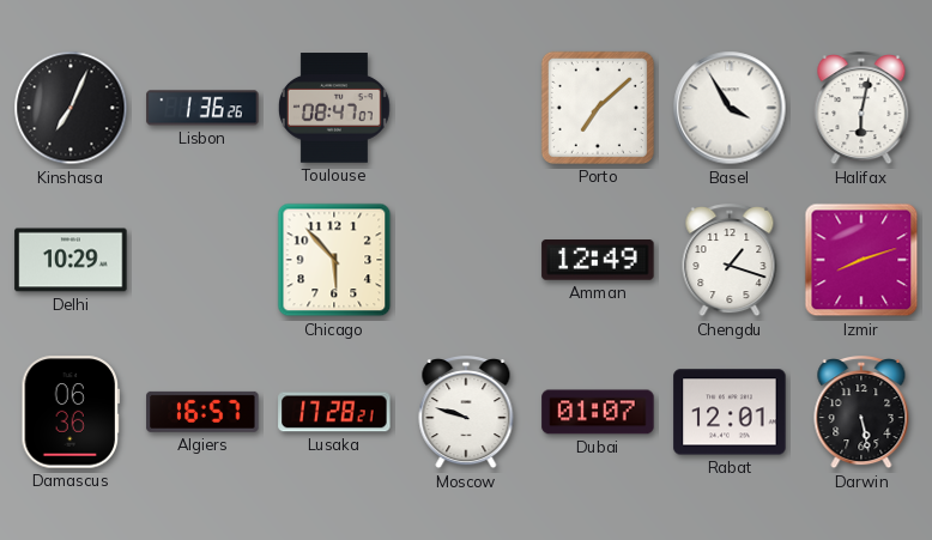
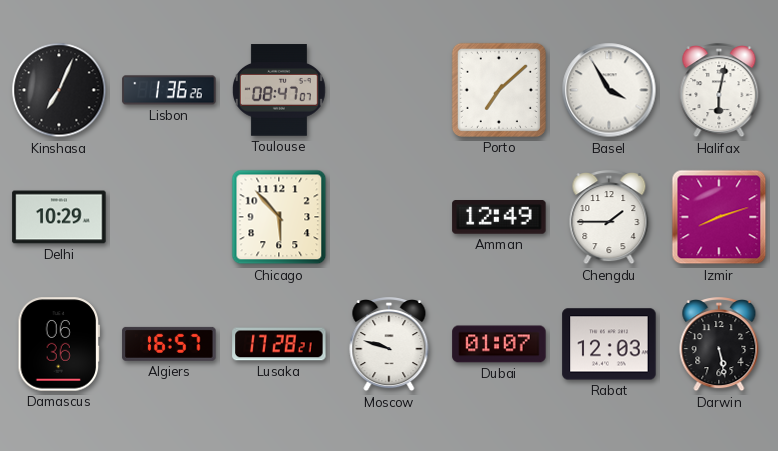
Chengdu: 1:18 -> 1:45 (609, 218)
Rabat: 12:01 -> 12:03 (609, 344)
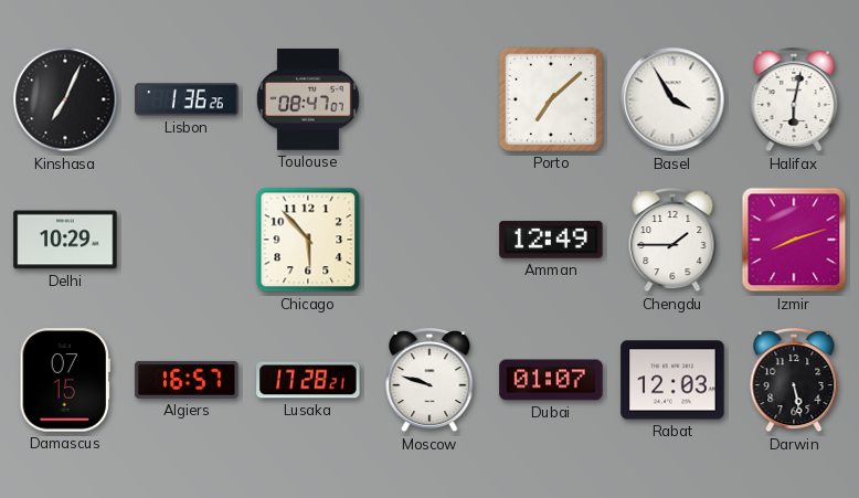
Damascus: 06:36 -> 07:15 (65, 380)
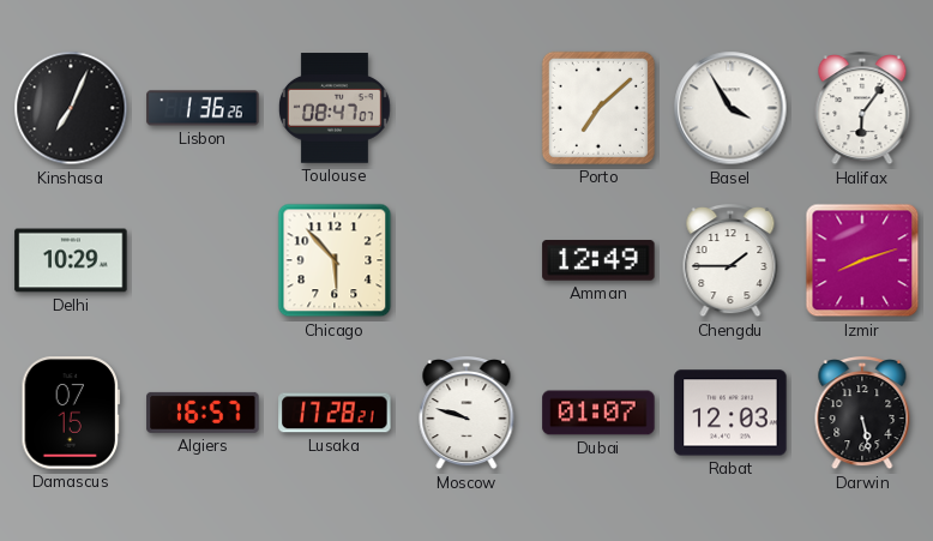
Halifax: 6:02 -> 6:06 (862, 109)
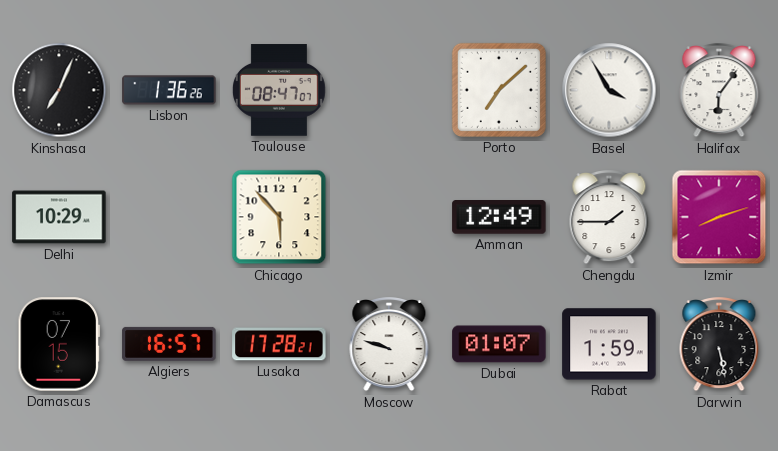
Rabat: 12:03 -> 1:59 (609, 344)
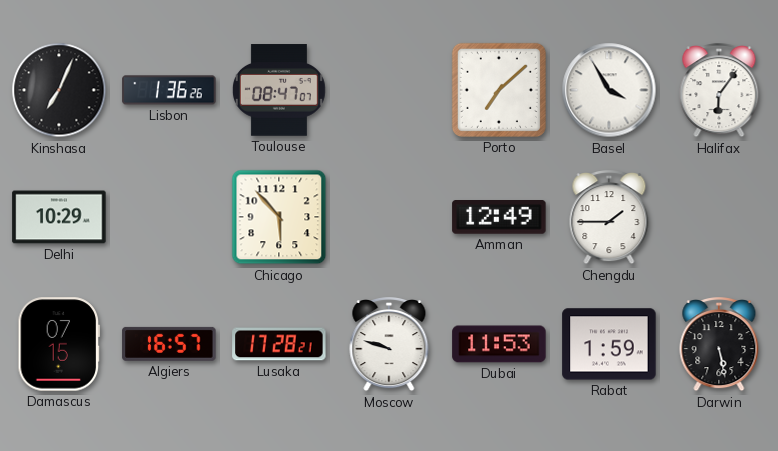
Izmir: 8:12 -> none (719, 217)
Dubai: 01:07 -> 11:53 (499, 344)
